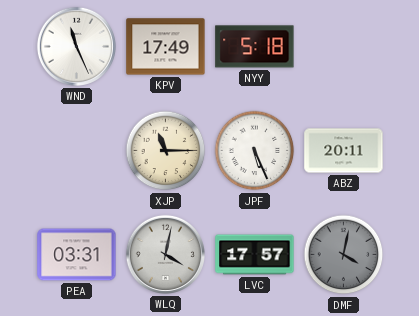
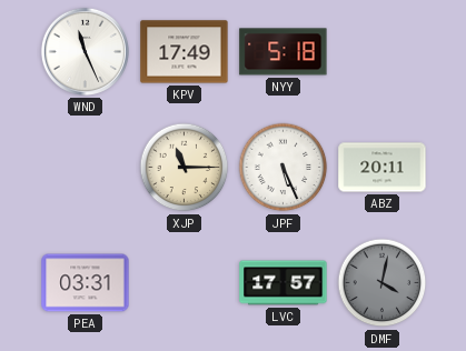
WLQ: 4:02 -> none (165, 254)
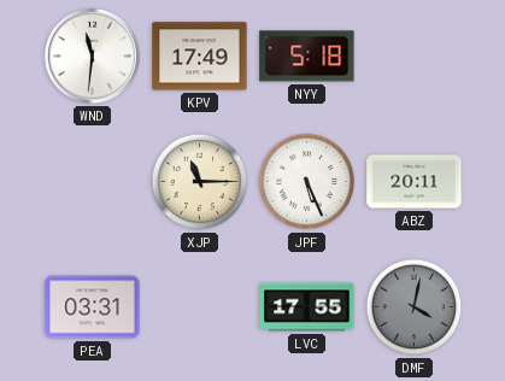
WND: 11:26 -> 11:31 (92, 55)
LVC: 17:57 -> 17:55 (307, 307)
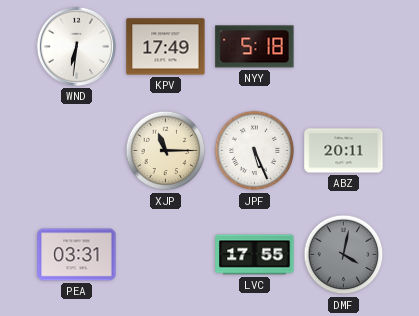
WND: 11:31 -> 6:31 (76, 46)
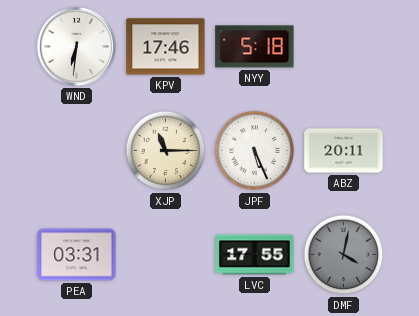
KPV: 17:49 -> 17:46 (166, 47)
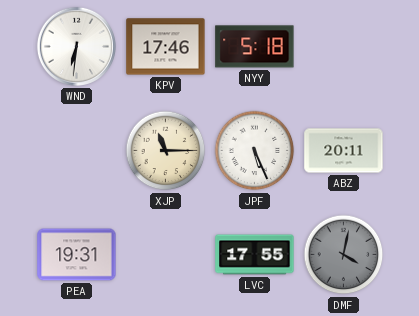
PEA: 03:31 -> 19:31 (77, 255)
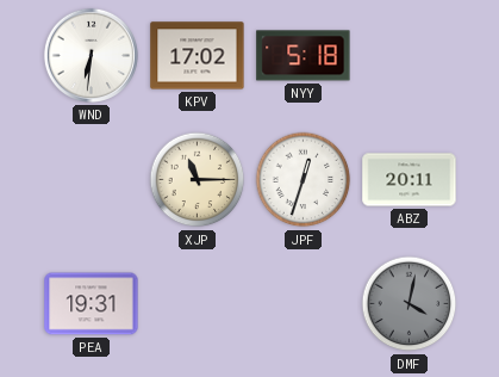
KPV: 17:46 -> 17:02 (198, 56)
JPF: 5:26 -> 12:33 (304, 180)
LVC: 17:55 -> none (255, 255)
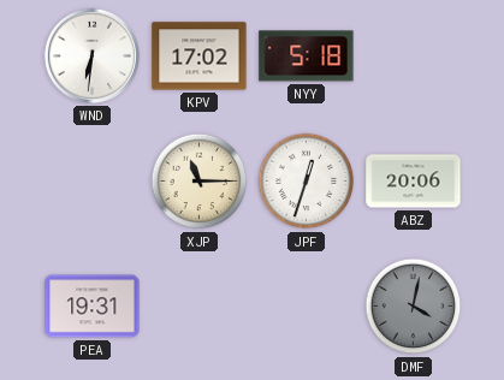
ABZ: 20:11 -> 20:06 (414, 182)
